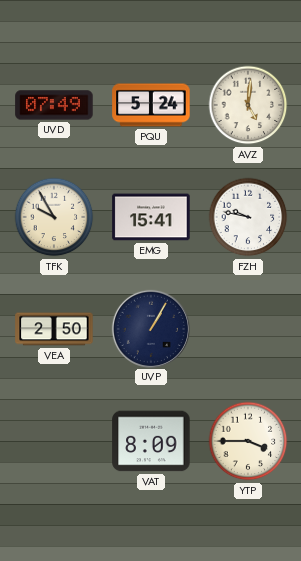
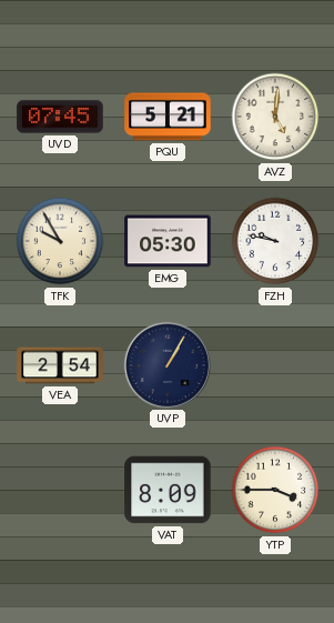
UVD: 07:49 -> 07:45 (60, 117)
PQU: 5:24 -> 5:21 (168, 117)
EMG: 15:41 -> 05:30 (168, 241)
VEA: 2:50 -> 2:54 (60, 365)
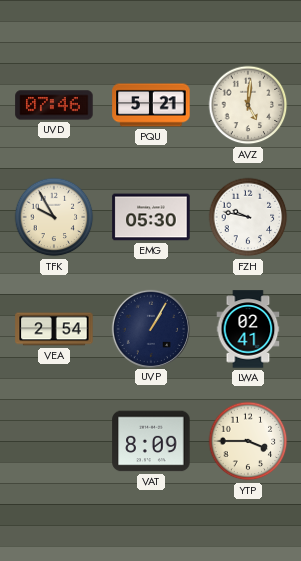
UVD: 07:45 -> 07:46 (54, 105)
LWA: none -> 02:41 (248, 329)
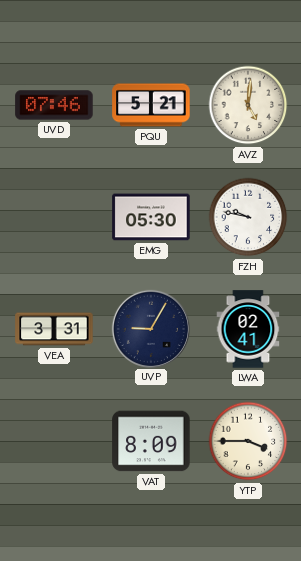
TFK: 9:55 -> none (54, 217)
VEA: 2:54 -> 3:31 (54, 329)
UVP: 1:05 -> 9:05 (150, 328)
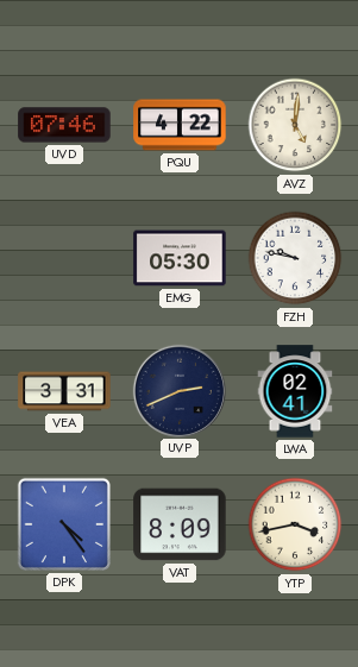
PQU: 5:21 -> 4:22 (180, 125)
UVP: 9:05 -> 2:41 (178, 390)
DPK: none -> 4:24 (64, 524)
YTP: 3:45 -> 3:43 (295, 524)
